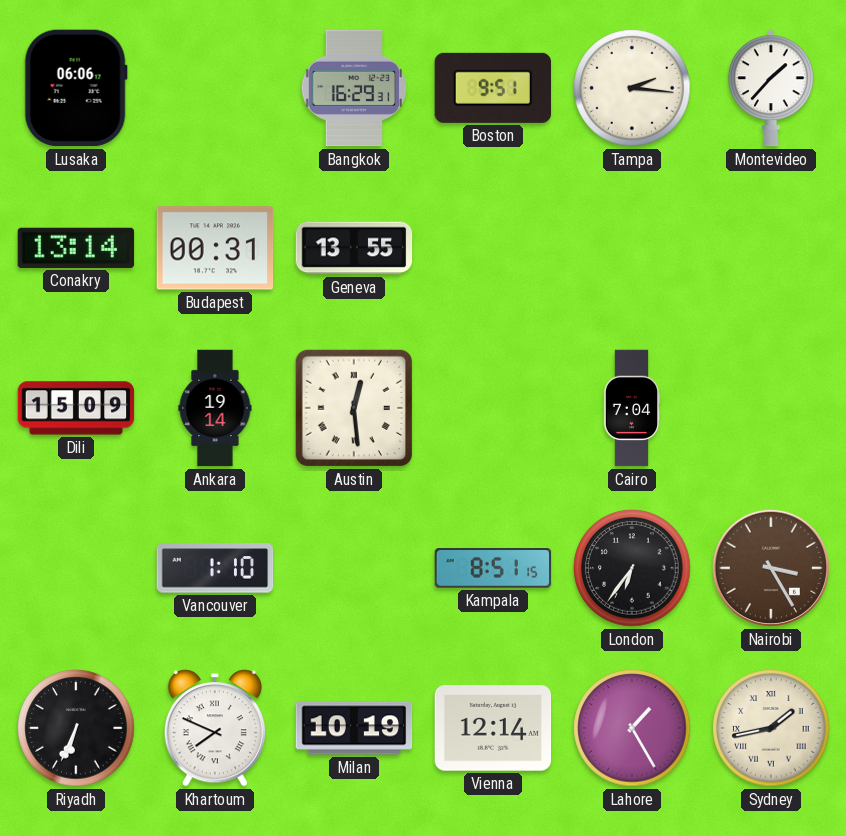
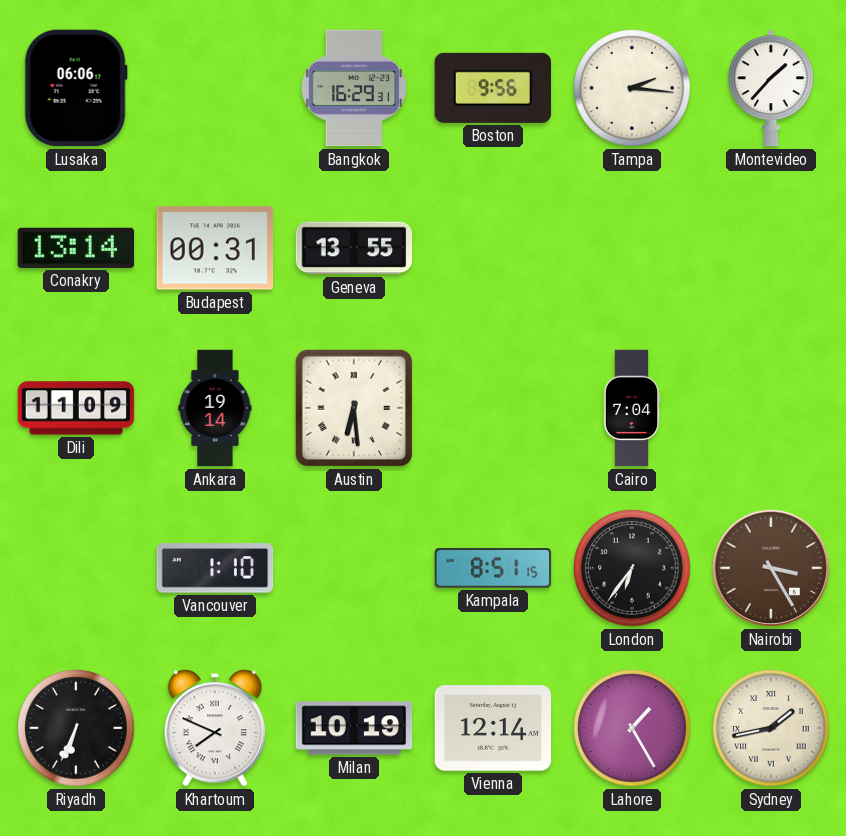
Boston: 9:51 -> 9:56 (492, 88)
Dili: 15:09 -> 11:09 (76, 408)
Austin: 12:29 -> 6:29 (354, 408)
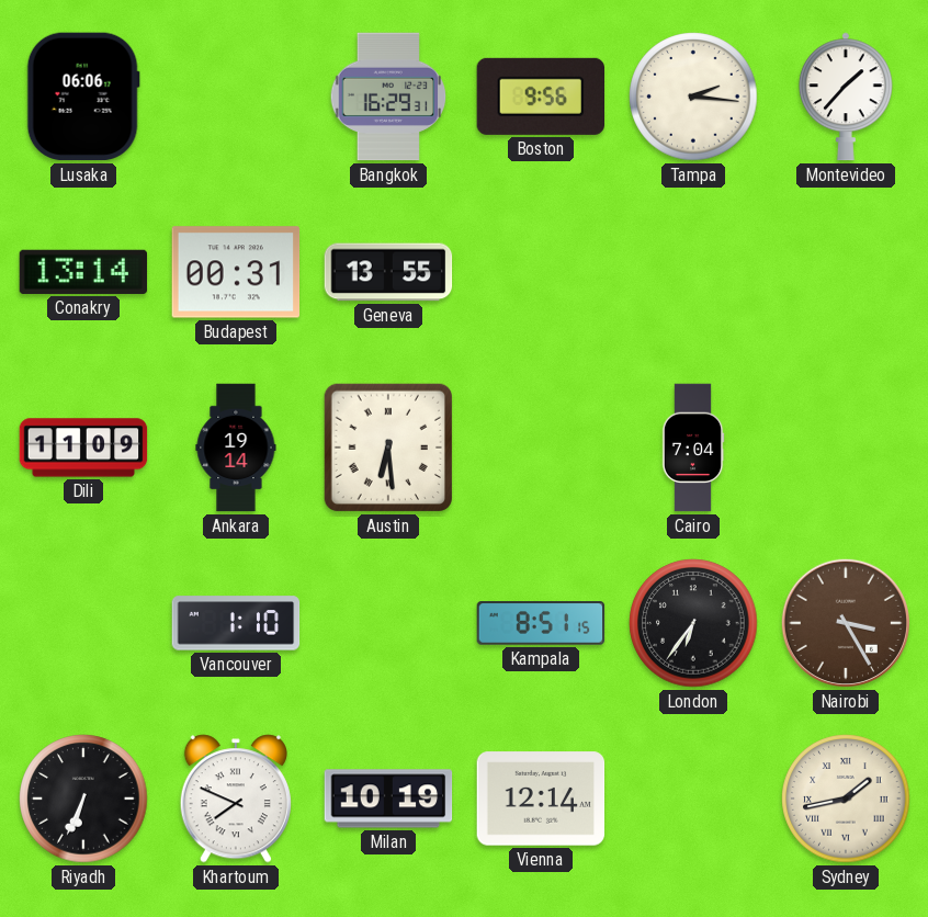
Lahore: 1:25 -> none (632, 728)
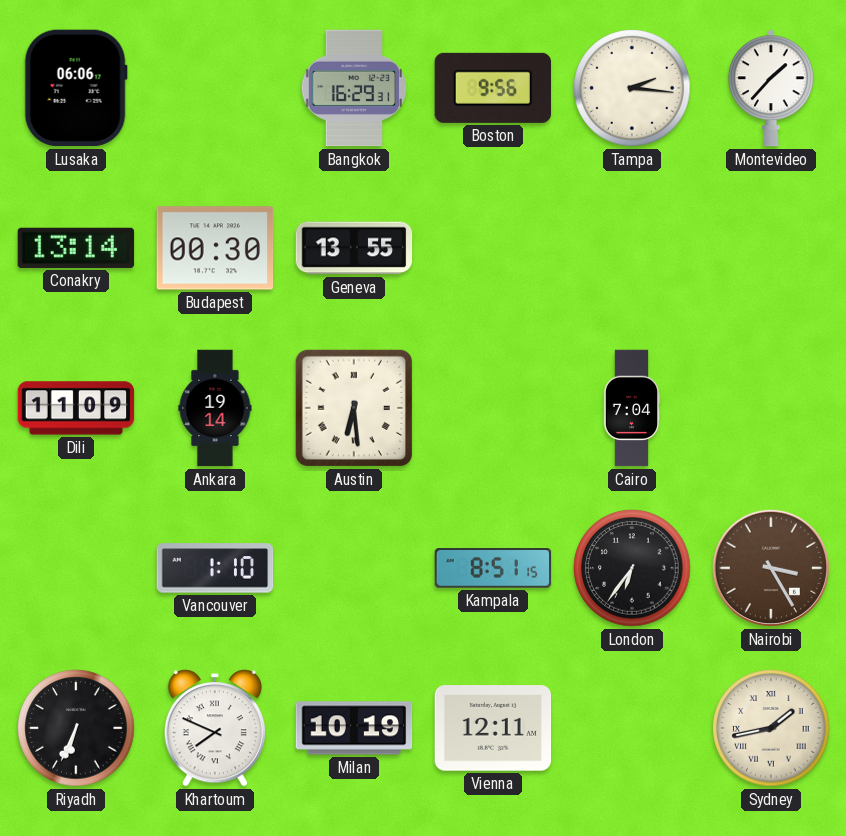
Budapest: 00:31 -> 00:30 (215, 248)
Vienna: 12:14 -> 12:11 (493, 728)
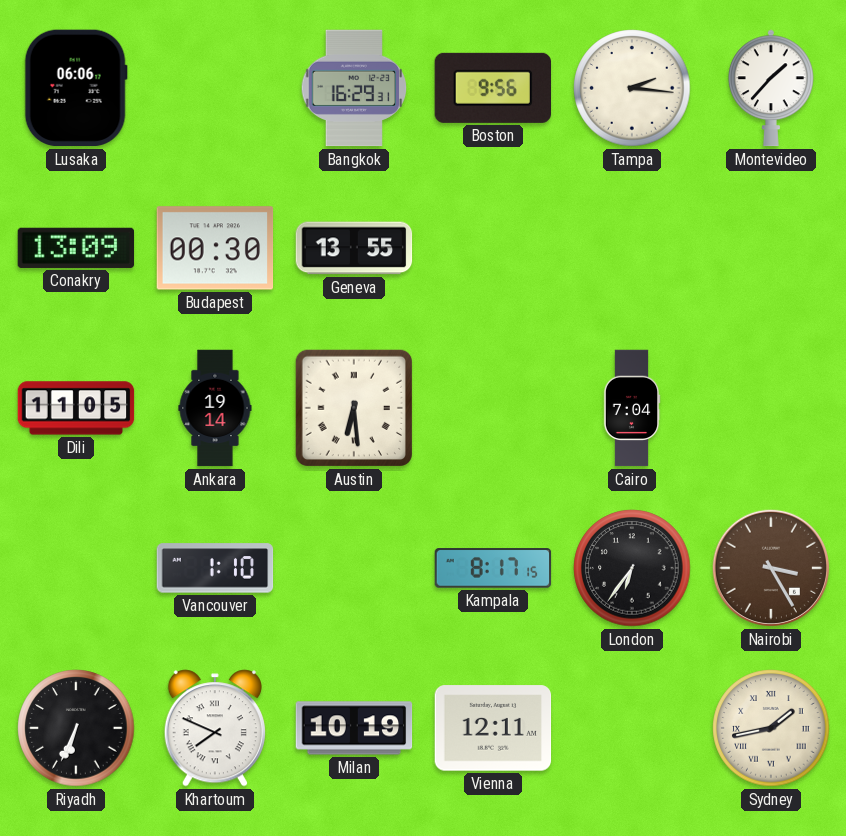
Conakry: 13:14 -> 13:09 (76, 248)
Dili: 11:09 -> 11:05 (76, 408)
Kampala: 8:51 -> 8:17 (493, 568)
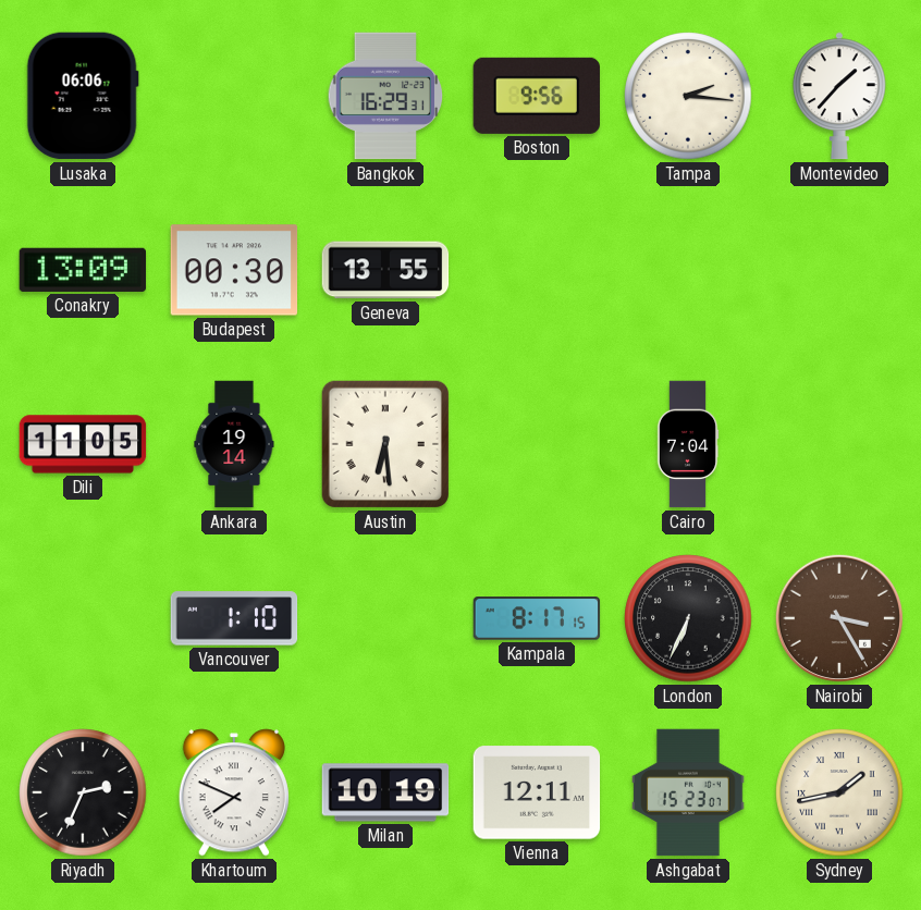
London: 6:36 -> 6:34 (688, 618)
Riyadh: 6:34 -> 2:34 (83, 792)
Ashgabat: none -> 15:23 (688, 792)
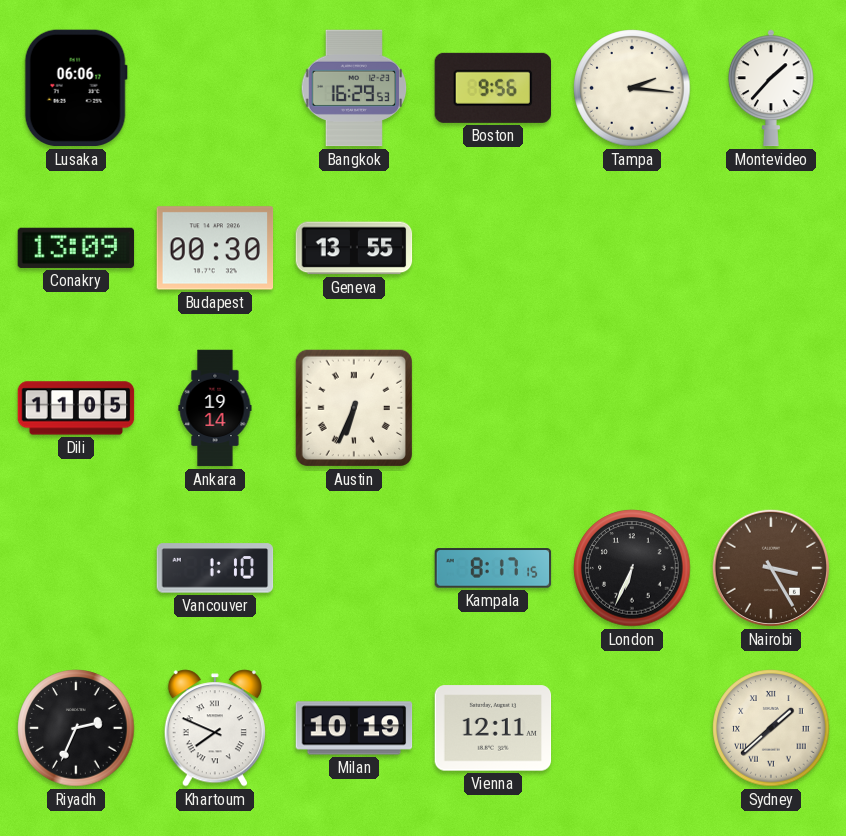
Bangkok: 16:29:31 -> 16:29:53 (354, 88)
Austin: 6:29 -> 6:34 (354, 408)
Cairo: 7:04 -> none (688, 444)
Ashgabat: 15:23 -> none (688, 792)
Sydney: 1:43 -> 1:38 (771, 728)
